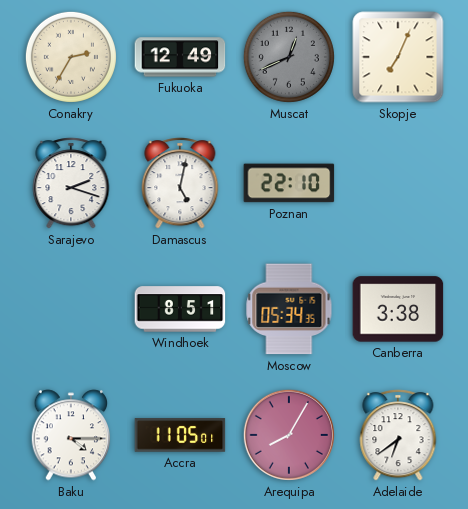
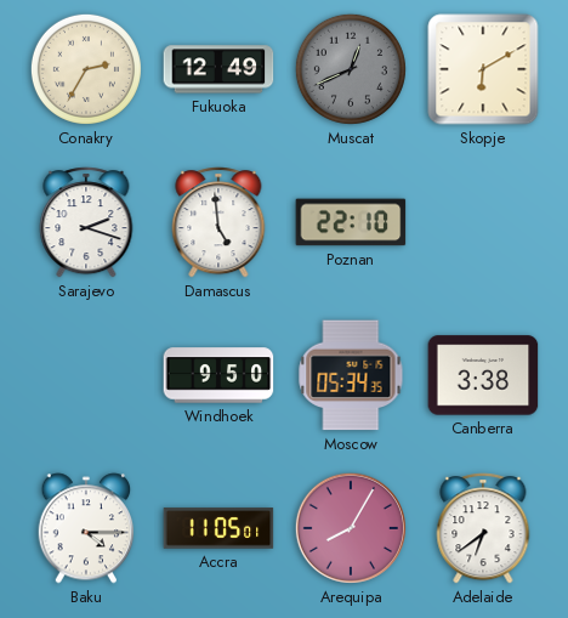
Skopje: 7:04 -> 6:10 (483, 69)
Damascus: 5:02 -> 4:59 (218, 222)
Windhoek: 8:51 -> 9:50 (218, 375)
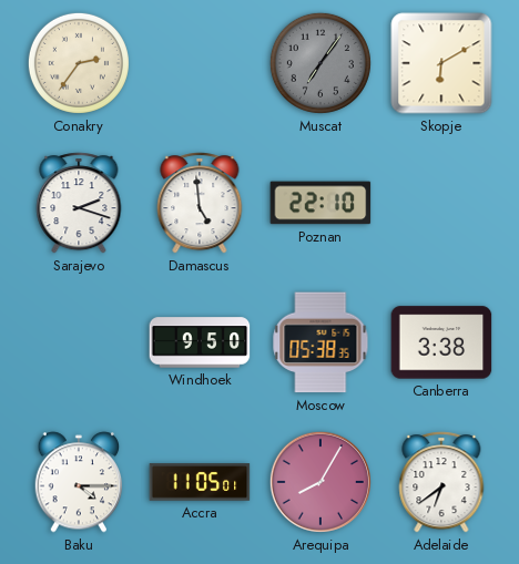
Conakry: 2:35 -> 2:36 (79, 63)
Fukuoka: 12:49 -> none (218, 69)
Muscat: 12:41 -> 7:06 (320, 63)
Moscow: 05:34 -> 05:38 (320, 342)
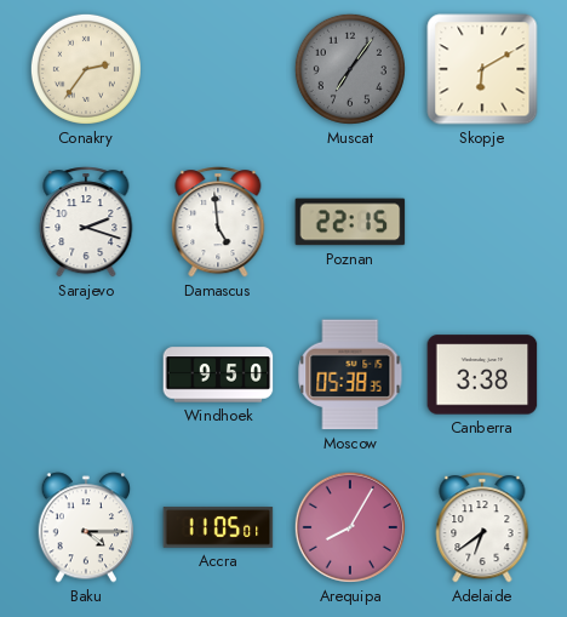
Poznan: 22:10 -> 22:15 (350, 222)
